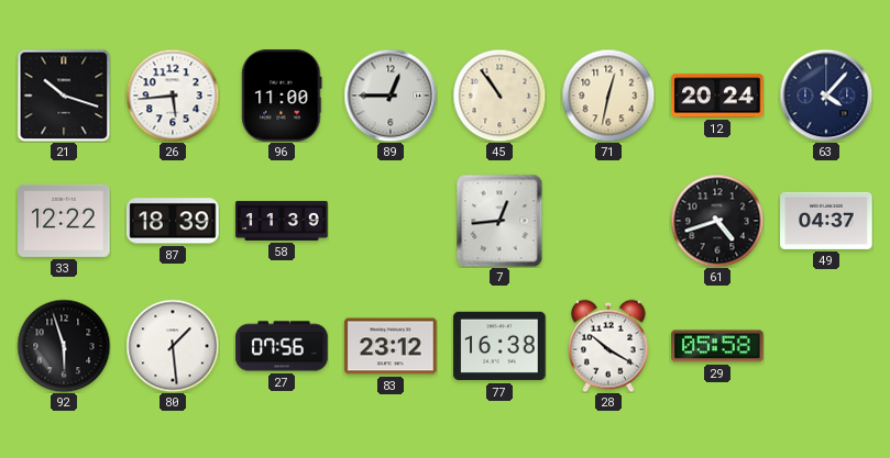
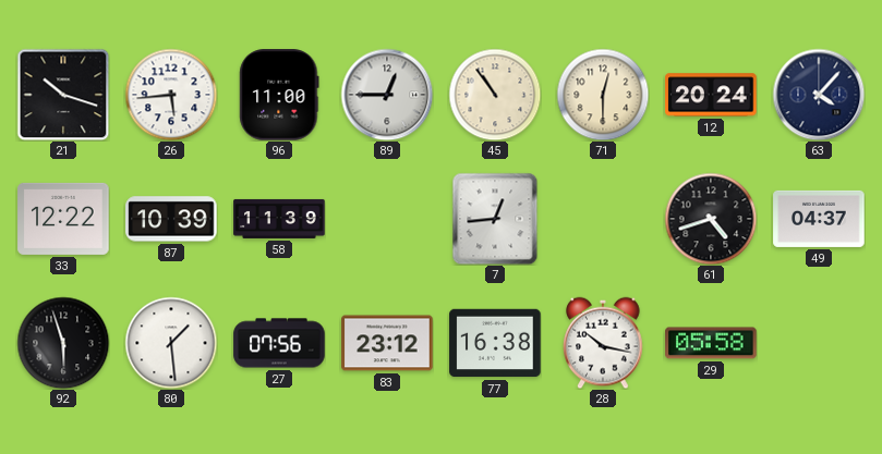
71: 12:32 -> 12:30 (603, 95)
87: 18:39 -> 10:39 (171, 219)
28: 10:20 -> 10:17 (603, 343)
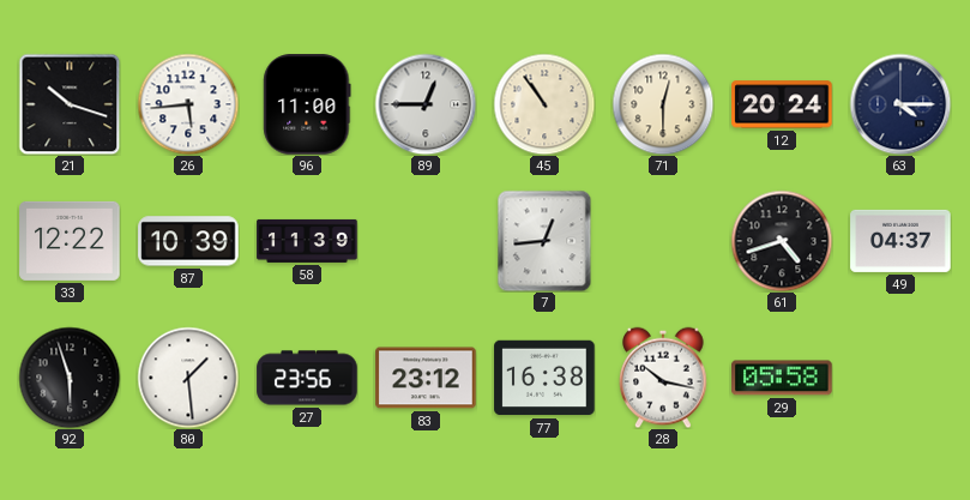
63: 4:07 -> 4:15 (900, 104)
27: 07:56 -> 23:56 (307, 378)
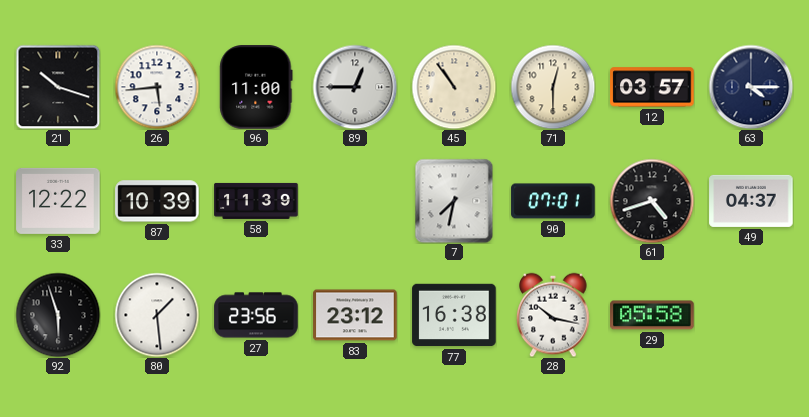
12: 20:24 -> 03:57 (652, 87)
7: 12:44 -> 7:32 (454, 201)
90: none -> 07:01 (553, 201)
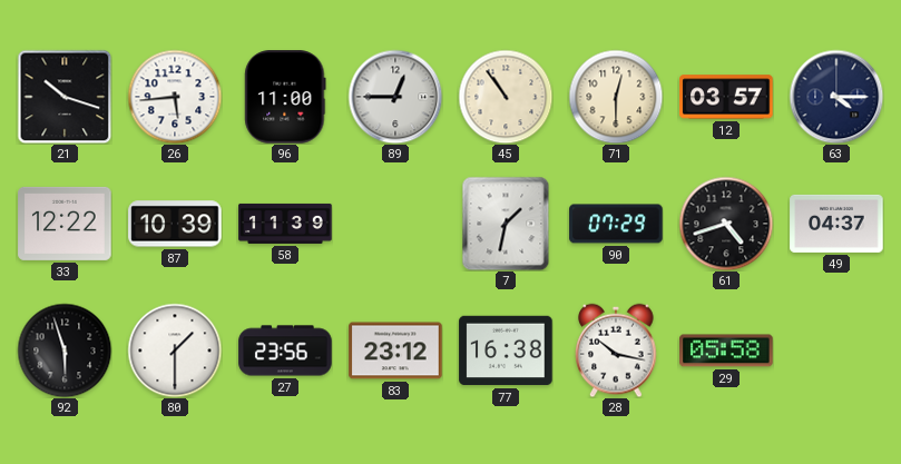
7: 7:32 -> 1:32 (506, 224)
90: 07:01 -> 07:29 (616, 224)
80: 1:29 -> 1:30 (175, 351)
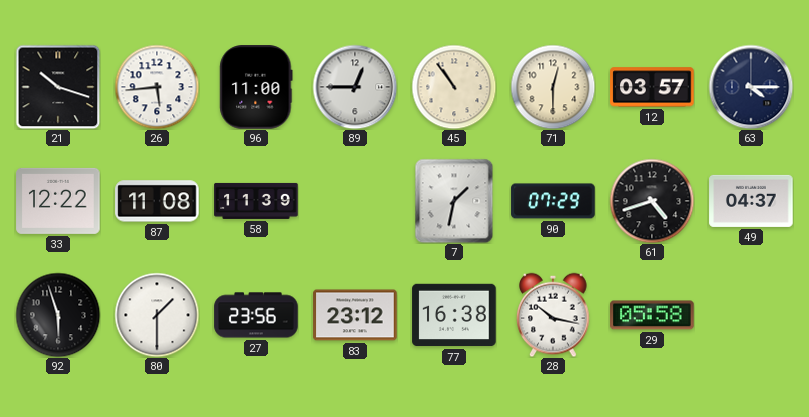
87: 10:39 -> 11:08 (157, 201)
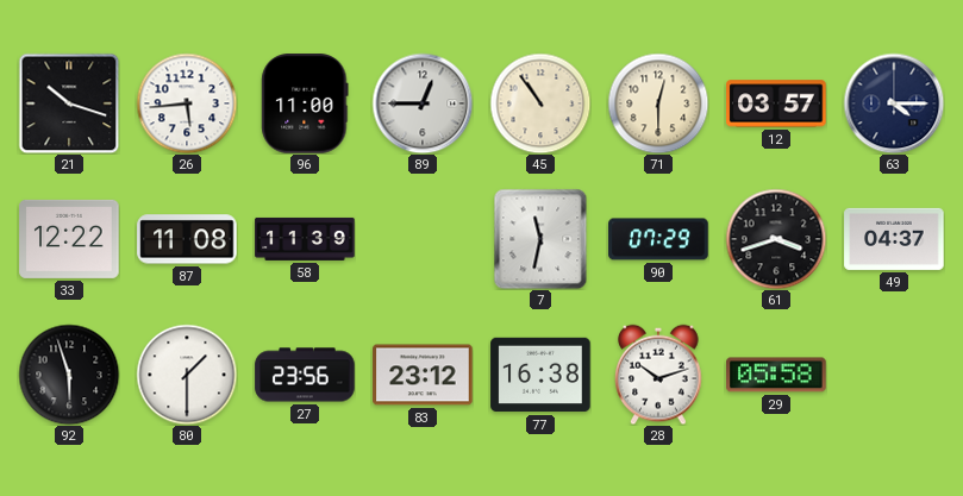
7: 1:32 -> 11:32 (540, 239)
61: 4:42 -> 3:42 (776, 239)
28: 10:17 -> 10:12 (658, 375)
